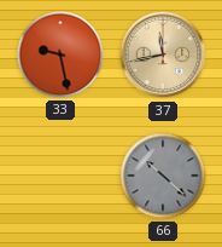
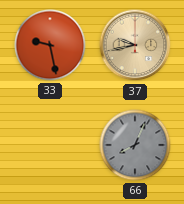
37: 11:43 -> 9:43 (135, 45)
66: 10:22 -> 8:04 (135, 145)
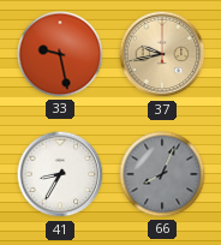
41: none -> 8:35 (60, 174)
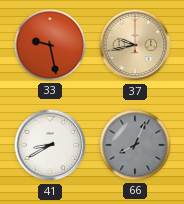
41: 8:35 -> 8:40 (50, 145)
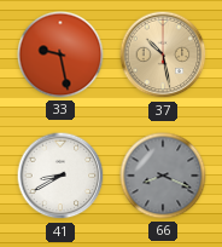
37: 9:43 -> 10:28 (163, 54)
66: 8:04 -> 8:19 (163, 176)
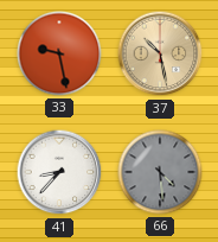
41: 8:40 -> 8:37 (59, 172)
66: 8:19 -> 4:29 (160, 172)
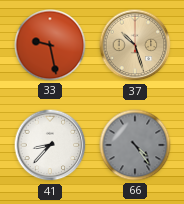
37: 10:28 -> 10:27 (135, 45)
66: 4:29 -> 4:24 (135, 145)
